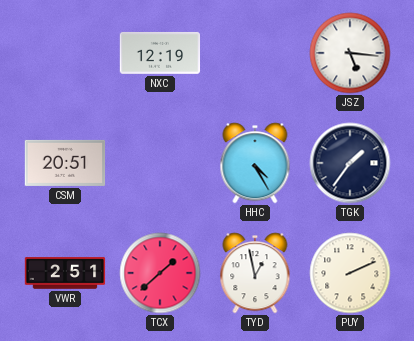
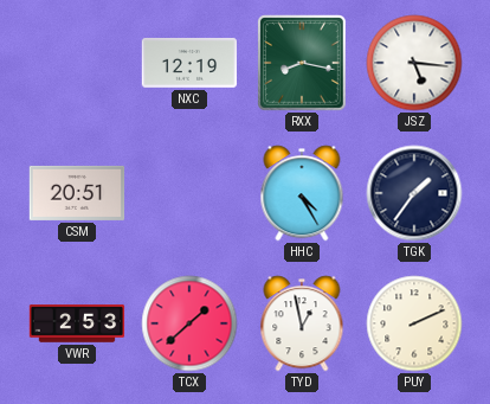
RXX: none -> 8:17 (303, 64)
VWR: 2:51 -> 2:53 (77, 323)
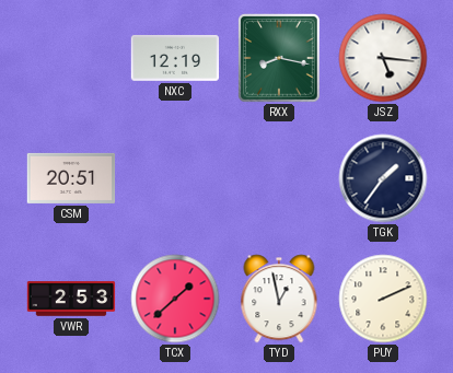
HHC: 4:25 -> none (302, 193)
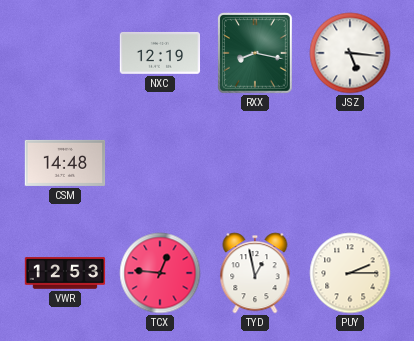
CSM: 20:51 -> 14:48 (65, 163)
TGK: 1:36 -> none (383, 178)
VWR: 2:53 -> 12:53 (65, 273)
TCX: 1:38 -> 12:46 (160, 273)
PUY: 2:11 -> 2:15 (350, 273)
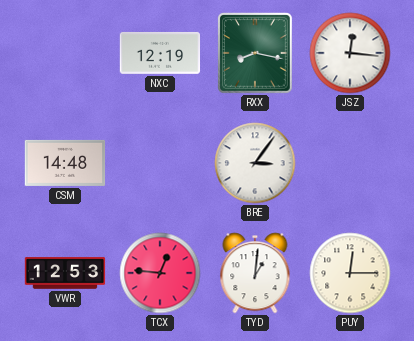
JSZ: 5:16 -> 12:16 (350, 53)
BRE: none -> 3:06 (255, 163)
TYD: 12:58 -> 1:01 (255, 273)
PUY: 2:15 -> 12:15 (350, 273)
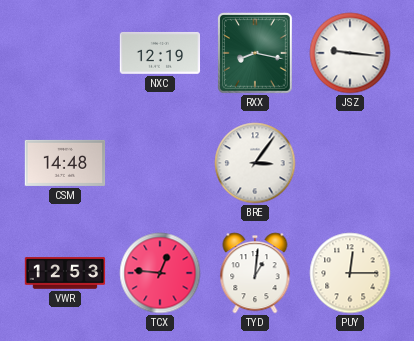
JSZ: 12:16 -> 9:16 (350, 53)
